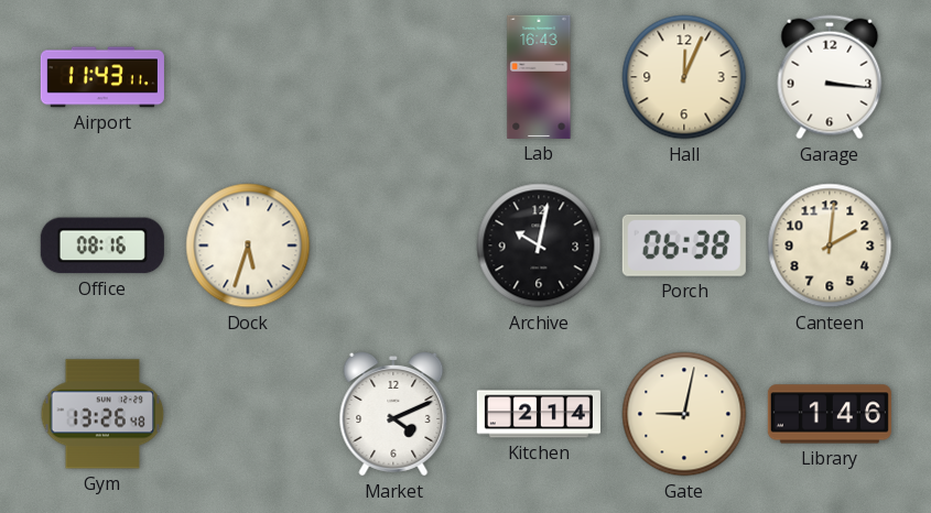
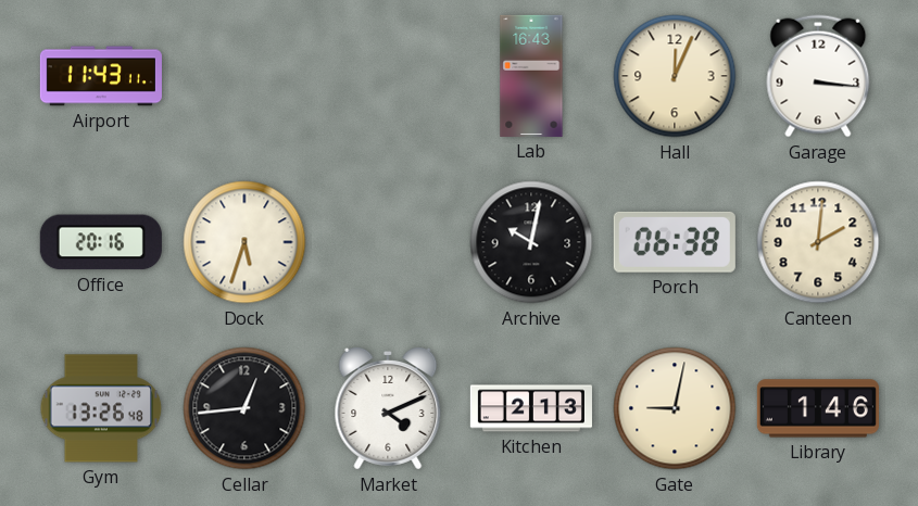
Office: 08:16 -> 20:16 (101, 242)
Cellar: none -> 12:44 (244, 408)
Kitchen: 2:14 -> 2:13 (531, 408)
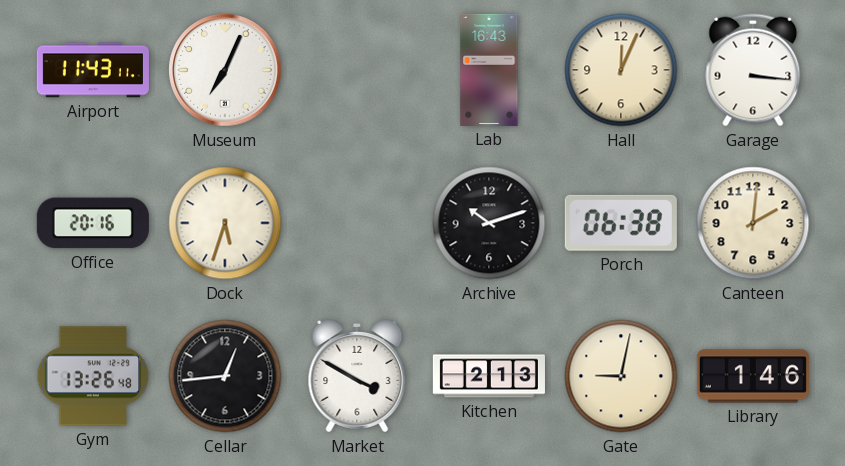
Museum: none -> 7:04 (225, 70)
Archive: 10:02 -> 10:12 (489, 223)
Market: 4:11 -> 3:50 (357, 377)
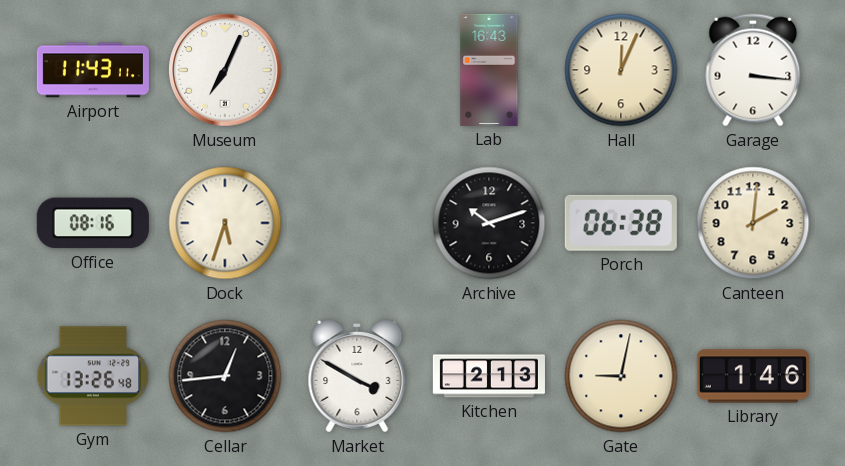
Office: 20:16 -> 08:16 (93, 223)
